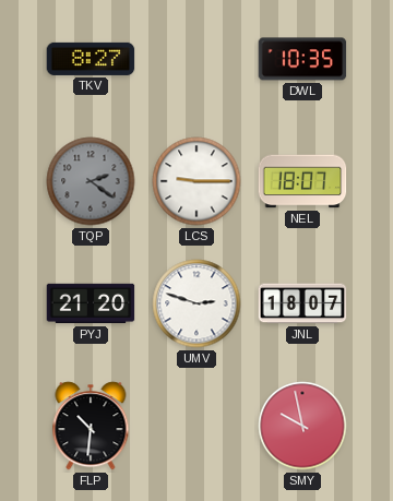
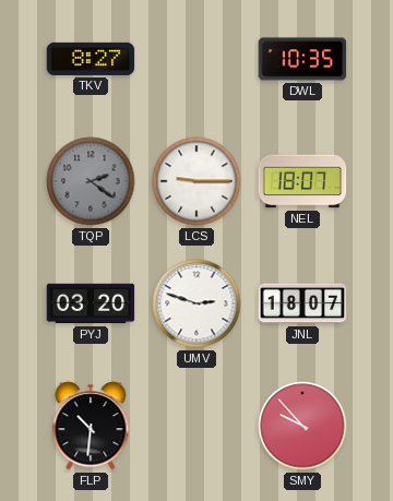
PYJ: 21:20 -> 03:20 (91, 303)
SMY: 9:58 -> 9:53 (302, 426)
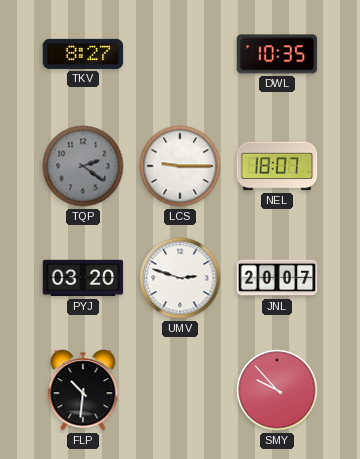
JNL: 18:07 -> 20:07 (277, 278)
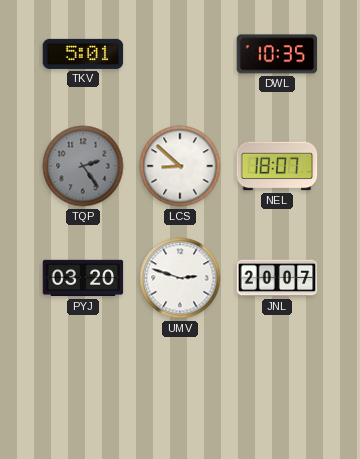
TKV: 8:27 -> 5:01 (83, 54)
TQP: 2:21 -> 2:24 (83, 166)
LCS: 9:15 -> 8:52 (180, 166)
FLP: 10:31 -> none (83, 390)
SMY: 9:53 -> none (277, 390)
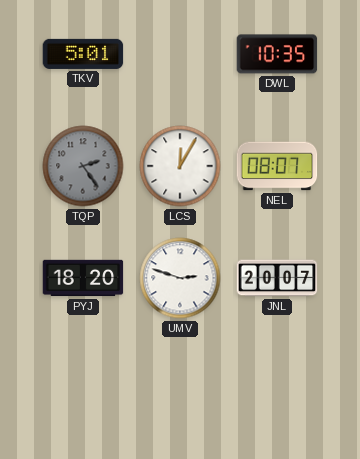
LCS: 8:52 -> 12:05 (180, 166)
NEL: 18:07 -> 08:07 (277, 166)
PYJ: 03:20 -> 18:20 (83, 278)
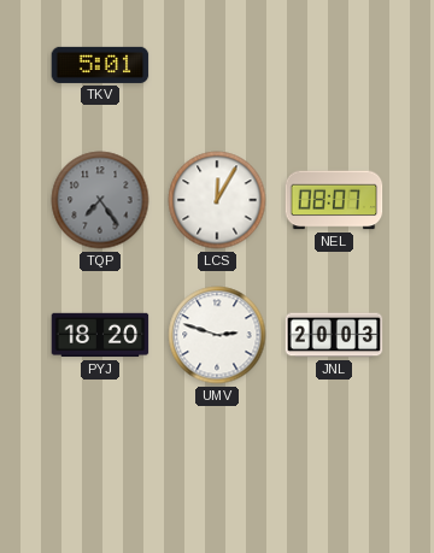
DWL: 10:35 -> none (277, 54)
TQP: 2:24 -> 7:24 (100, 200)
JNL: 20:07 -> 20:03 (334, 335)
